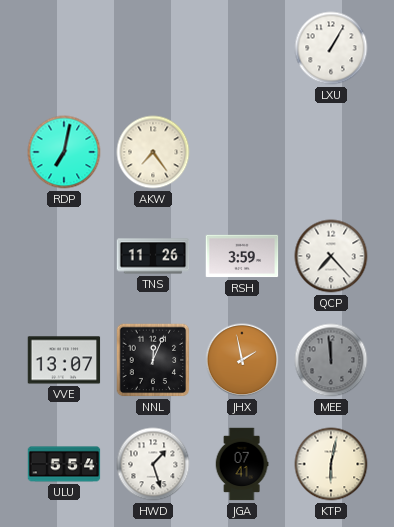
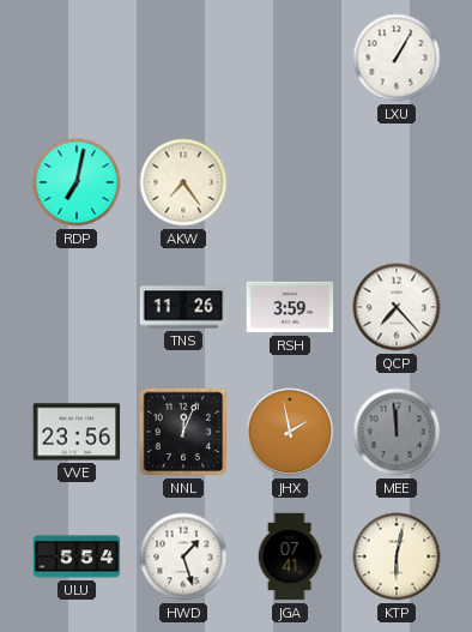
VVE: 13:07 -> 23:56 (77, 432)
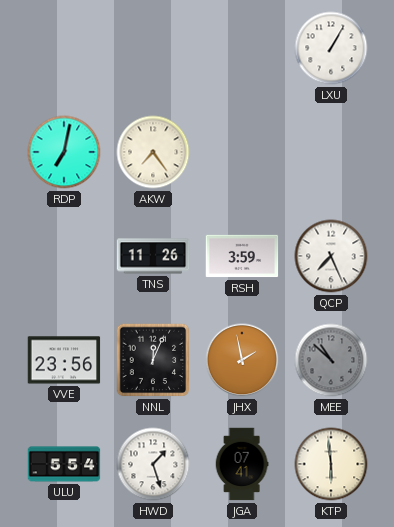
QCP: 7:23 -> 7:26 (331, 256)
MEE: 11:59 -> 10:52 (331, 360)
KTP: 6:02 -> 5:59 (331, 464)
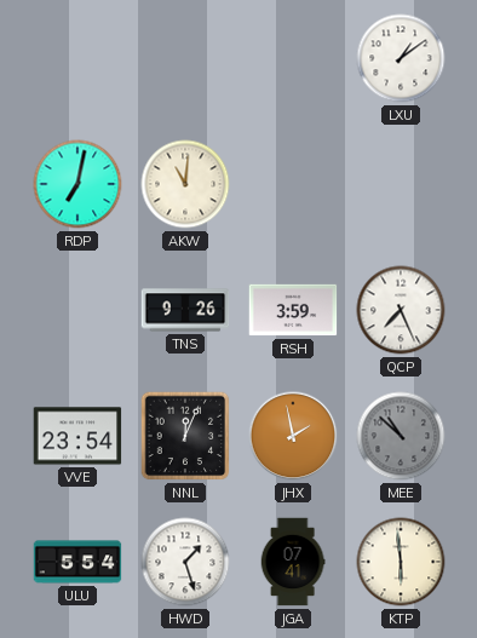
LXU: 1:05 -> 1:09 (401, 58)
AKW: 7:24 -> 11:01 (185, 184)
TNS: 11:26 -> 9:26 (185, 310)
VVE: 23:56 -> 23:54 (77, 436)
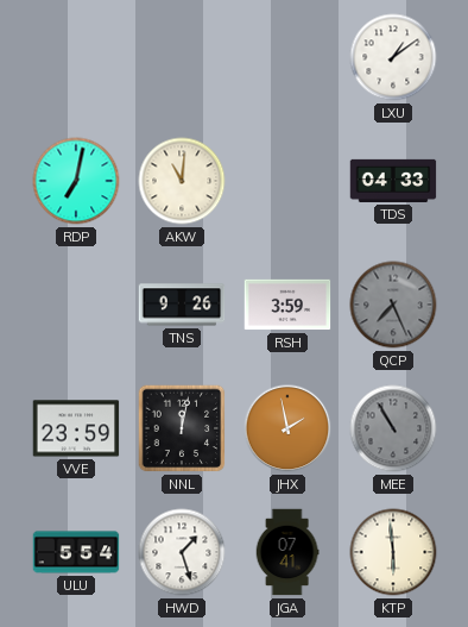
TDS: none -> 04:33 (393, 181)
QCP dial: white -> grey (393, 305)
VVE: 23:54 -> 23:59 (76, 428)
NNL: 12:04 -> 12:02 (182, 428)
MEE: 10:52 -> 10:55 (393, 428)
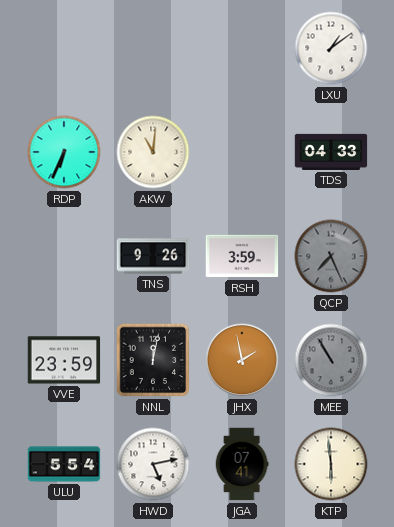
RDP: 7:02 -> 6:34 (64, 152)
HWD: 1:27 -> 5:13 (153, 464)
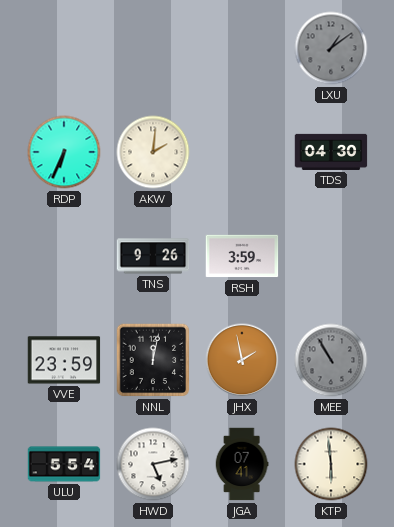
LXU dial: white -> grey (331, 48)
AKW: 11:01 -> 2:01 (153, 152)
TDS: 04:33 -> 04:30 (331, 152)
QCP: 7:26 -> none (331, 256)
